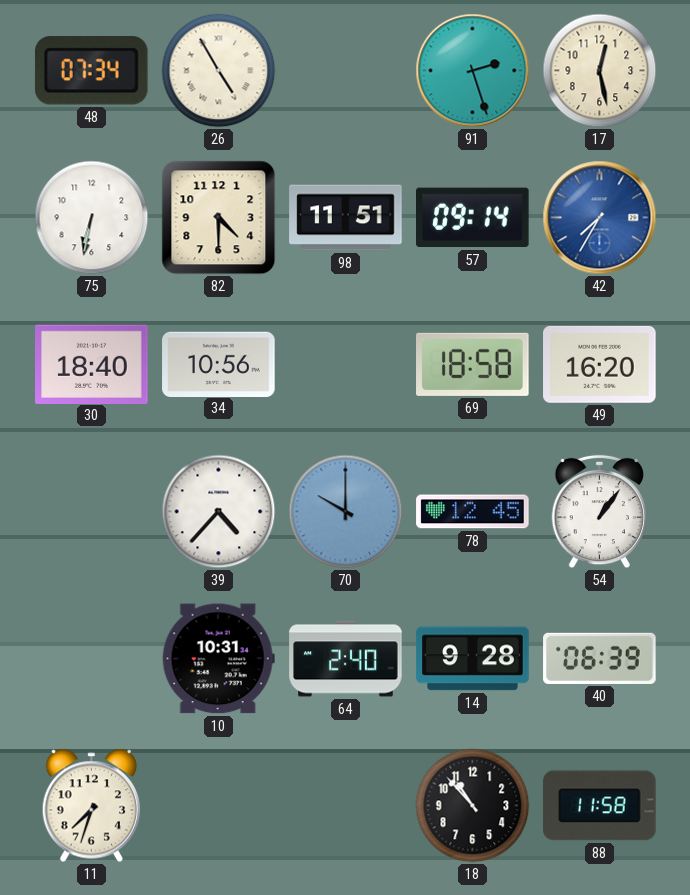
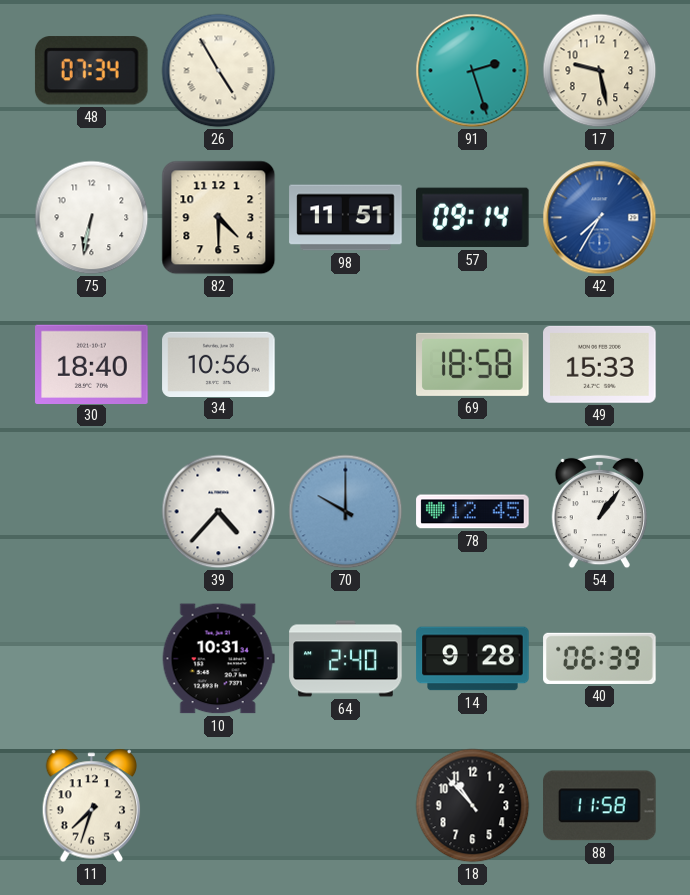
17: 12:28 -> 9:28 (600, 71)
49: 16:20 -> 15:33 (600, 364)
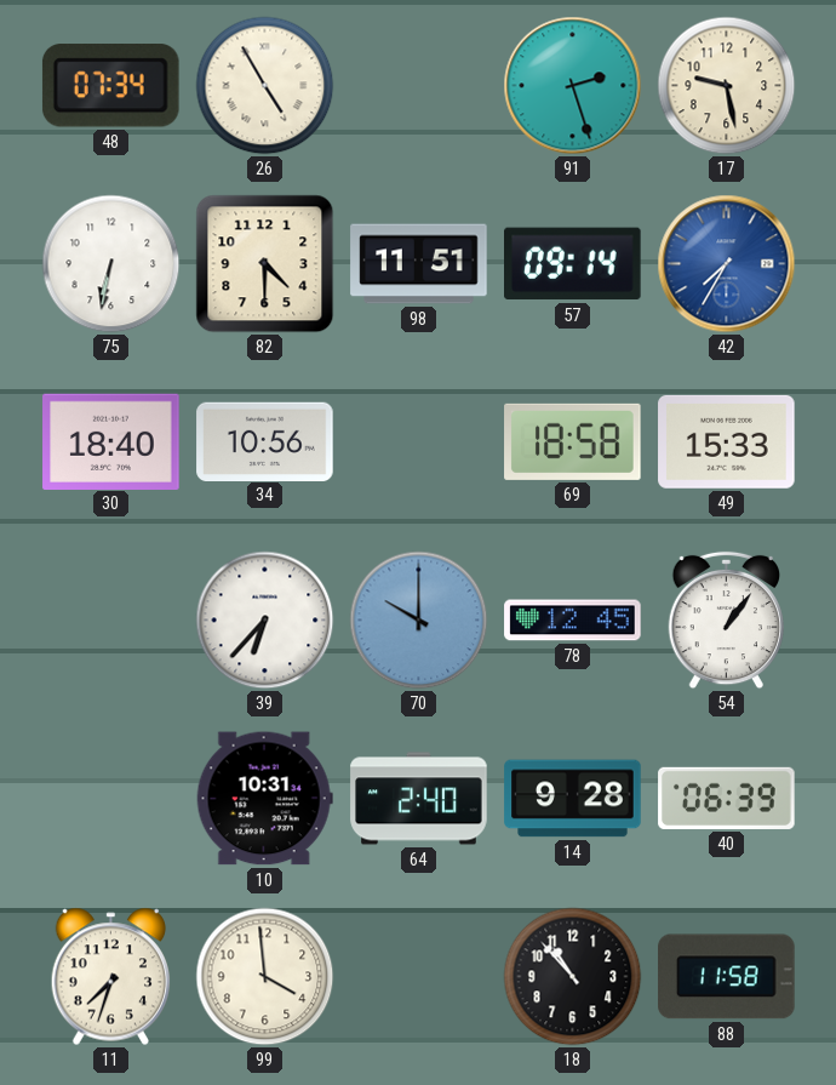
39: 4:37 -> 6:37 (265, 621)
99: none -> 3:59 (265, 977)
